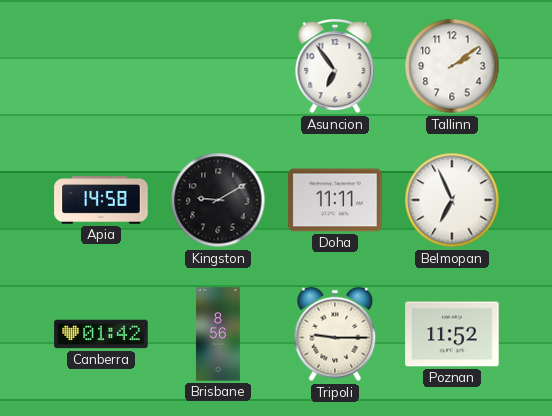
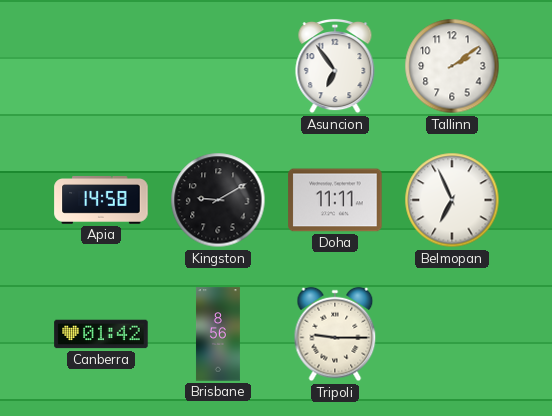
Poznan: 11:52 -> none (452, 334)
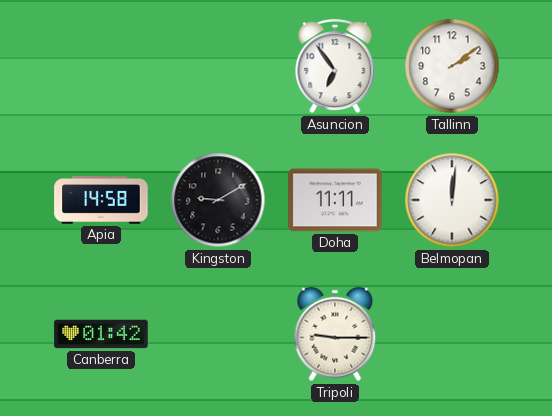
Belmopan: 6:56 -> 12:01 (452, 200)
Brisbane: 8:56 -> none (218, 334)
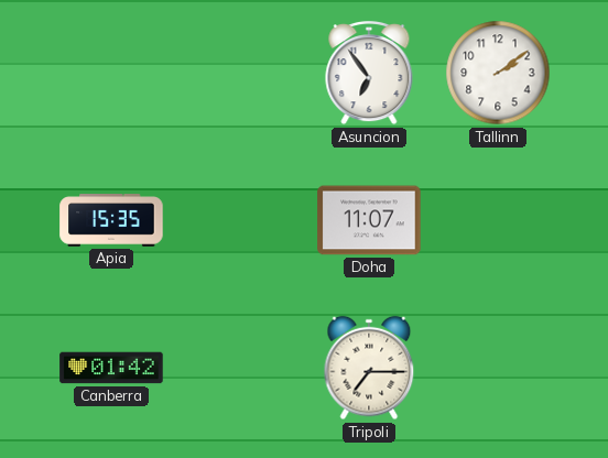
Apia: 14:58 -> 15:35 (111, 220)
Kingston: 9:10 -> none (218, 200)
Doha: 11:11 -> 11:07 (369, 220)
Belmopan: 12:01 -> none (452, 200)
Tripoli: 9:15 -> 7:15 (369, 368)
